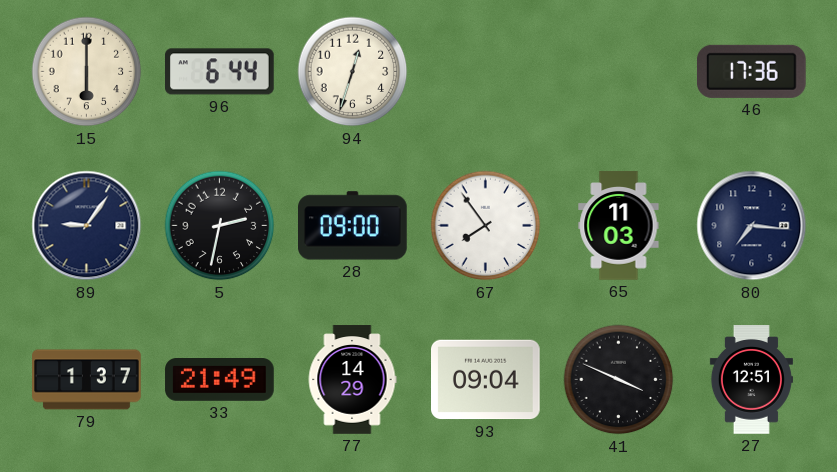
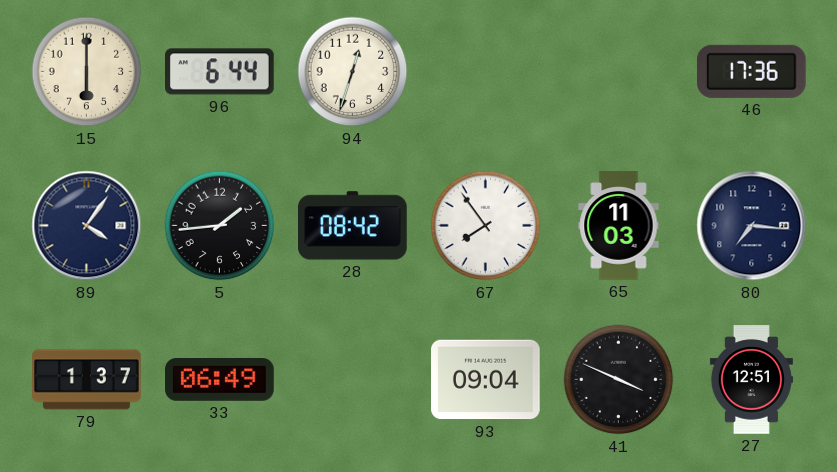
89: 9:06 -> 4:06 (87, 226)
5: 2:32 -> 1:44 (220, 226)
28: 09:00 -> 08:42 (353, 226)
33: 21:49 -> 06:49 (220, 380)
77: 14:29 -> none (352, 380)
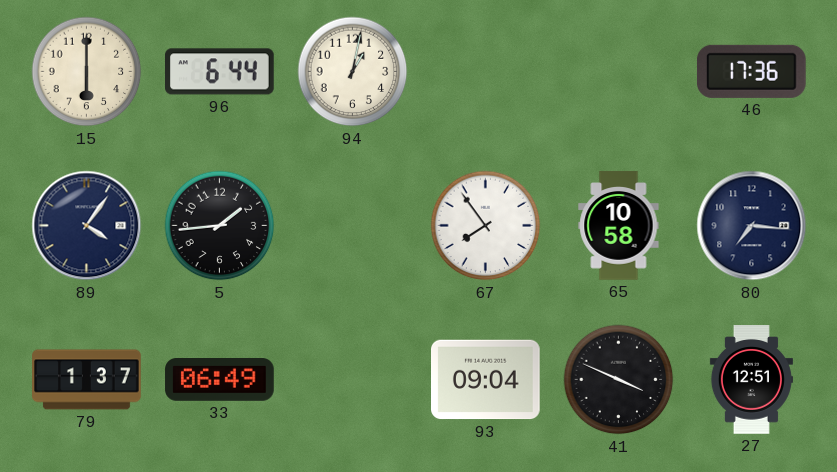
94: 12:33 -> 1:02 (353, 72)
28: 08:42 -> none (353, 226)
65: 11:03 -> 10:58 (619, 226)
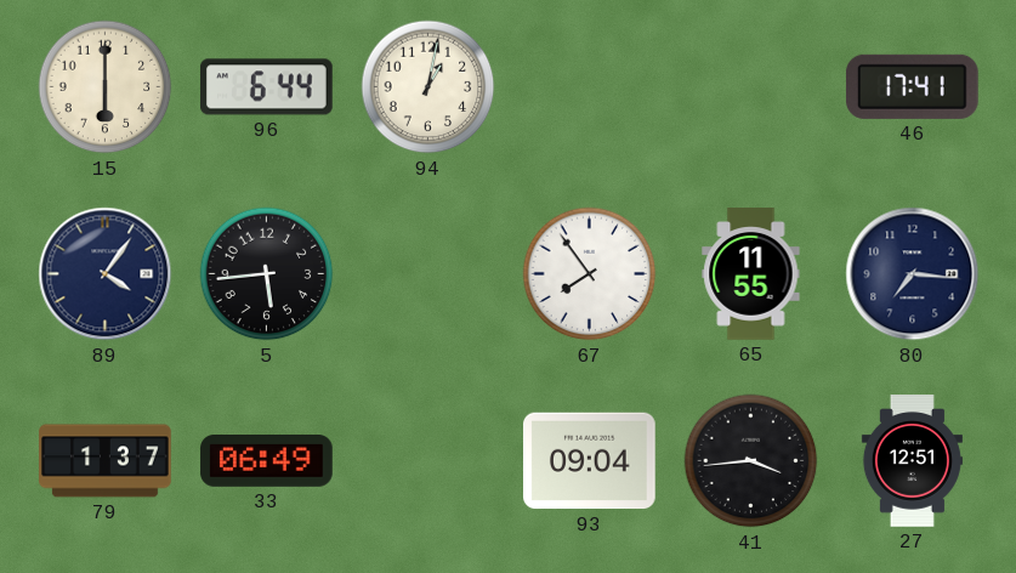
46: 17:36 -> 17:41 (912, 86)
5: 1:44 -> 5:44 (267, 274)
65: 10:58 -> 11:55 (751, 274)
41: 3:49 -> 3:44 (751, 461)
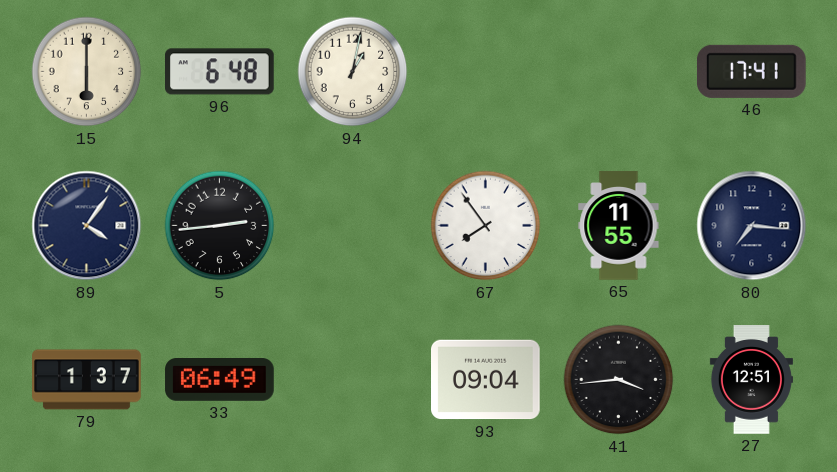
96: 6:44 -> 6:48 (220, 72)
5: 5:44 -> 2:44 (220, 226)
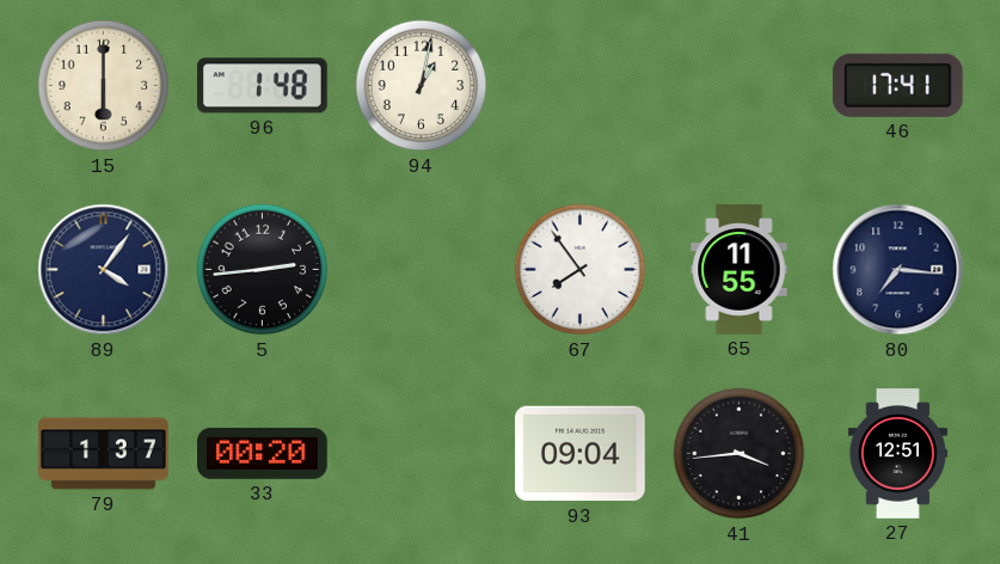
96: 6:48 -> 1:48 (263, 86)
33: 06:49 -> 00:20 (263, 454)
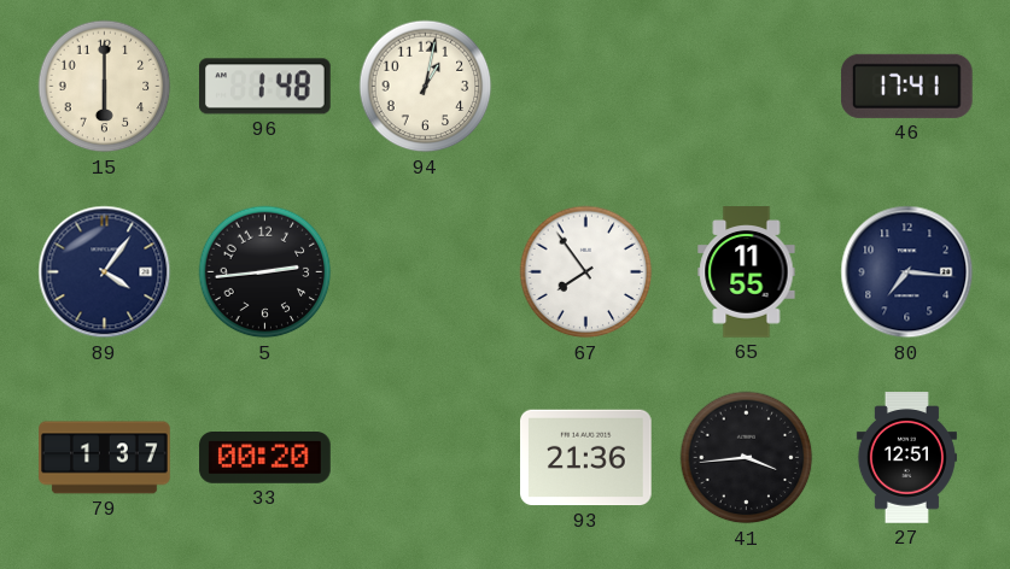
93: 09:04 -> 21:36 (586, 458)
